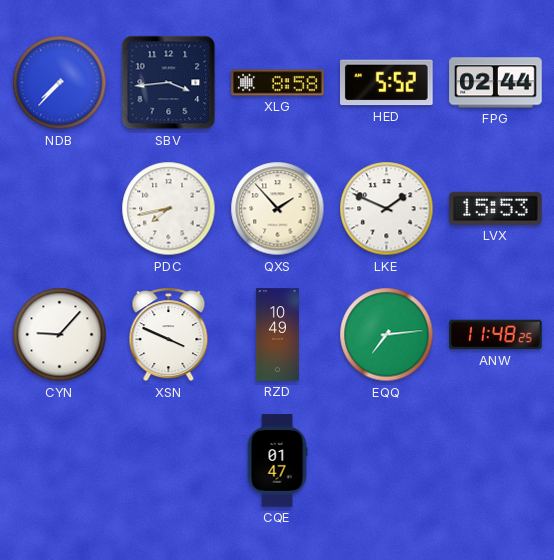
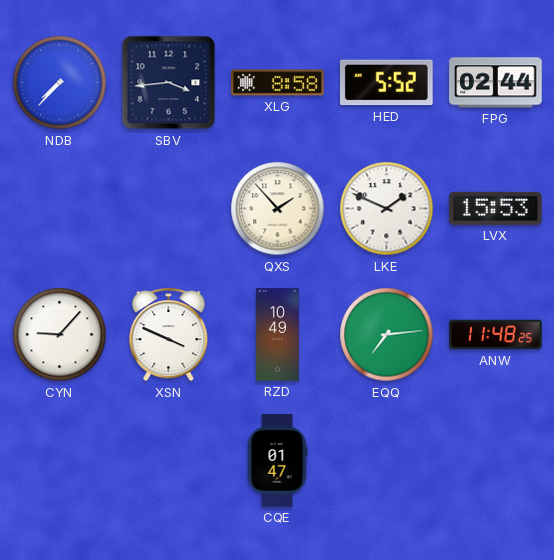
PDC: 7:43 -> none (169, 209)
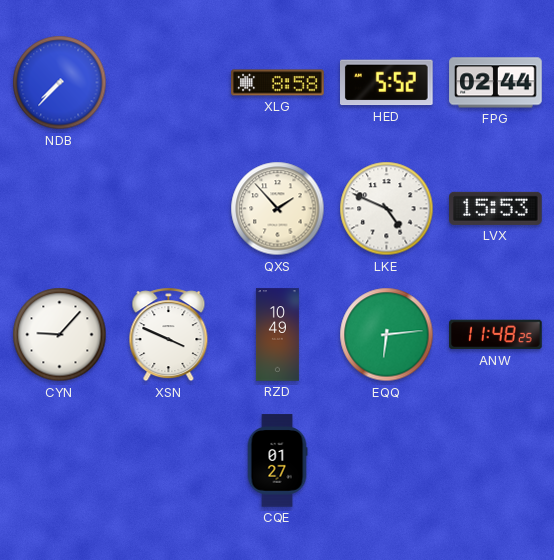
SBV: 3:44 -> none (169, 83)
LKE: 1:49 -> 4:49 (387, 209)
EQQ: 7:14 -> 6:14 (387, 335)
CQE: 01:47 -> 01:27 (277, 461)
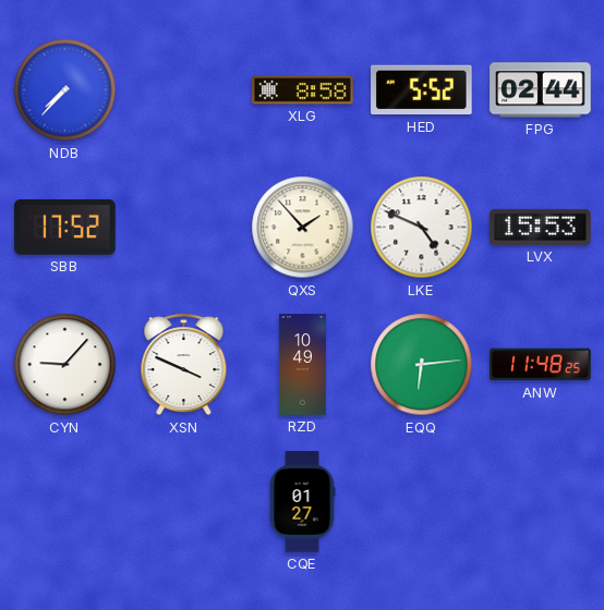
SBB: none -> 17:52 (65, 227)
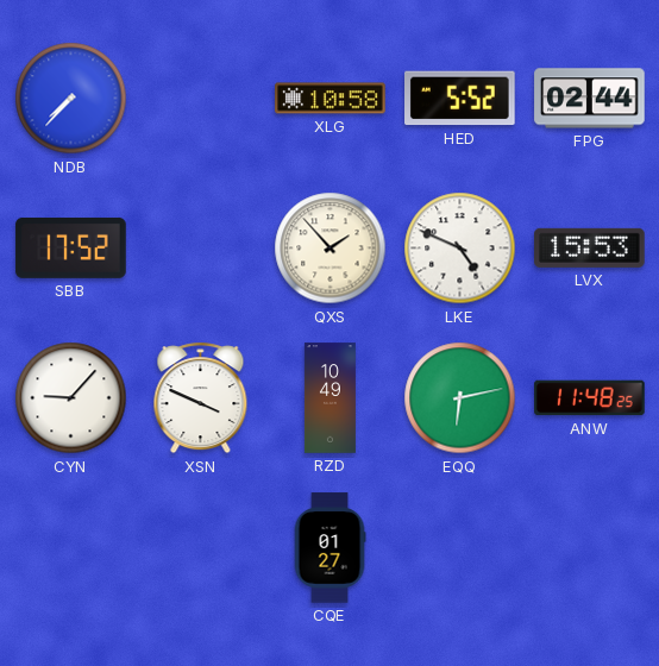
XLG: 8:58 -> 10:58 (331, 99)
EQQ: 6:14 -> 6:13 (460, 398)
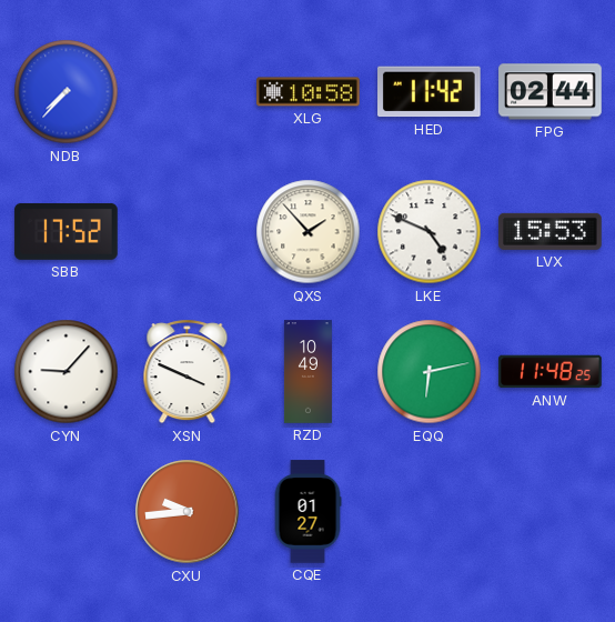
HED: 5:52 -> 11:42 (430, 92)
CXU: none -> 9:44 (188, 512)
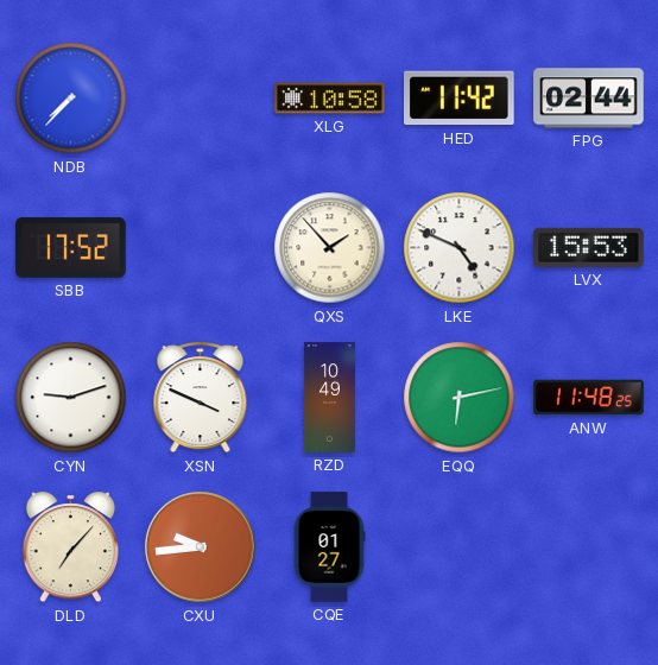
CYN: 9:07 -> 9:12 (71, 398)
DLD: none -> 7:07 (70, 547)
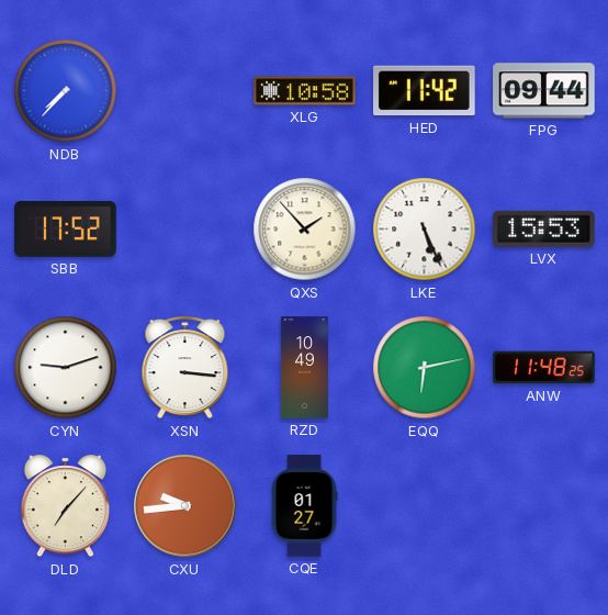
FPG: 02:44 -> 09:44 (544, 91)
LKE: 4:49 -> 5:26 (425, 230)
XSN: 3:49 -> 3:16 (185, 368)
